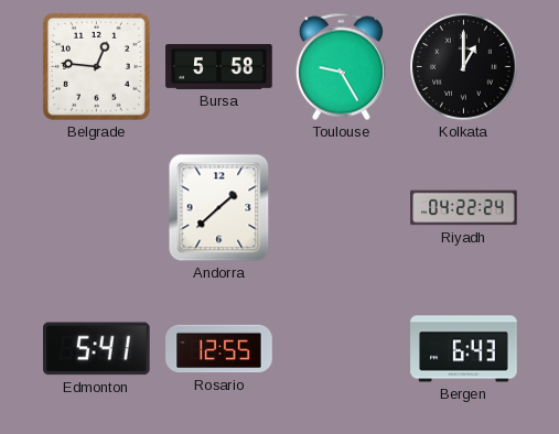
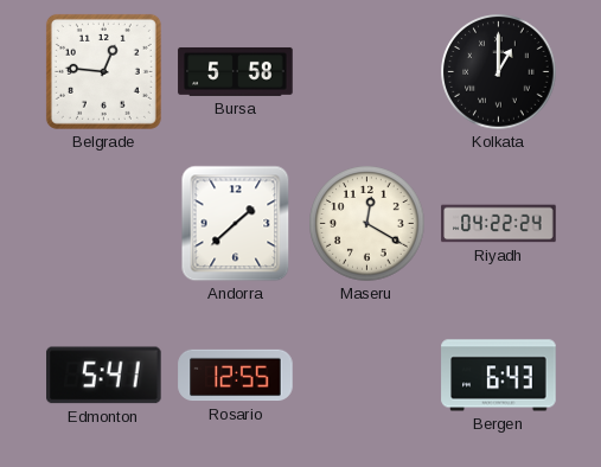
Toulouse: 9:25 -> none (341, 67)
Maseru: none -> 12:20 (367, 224)
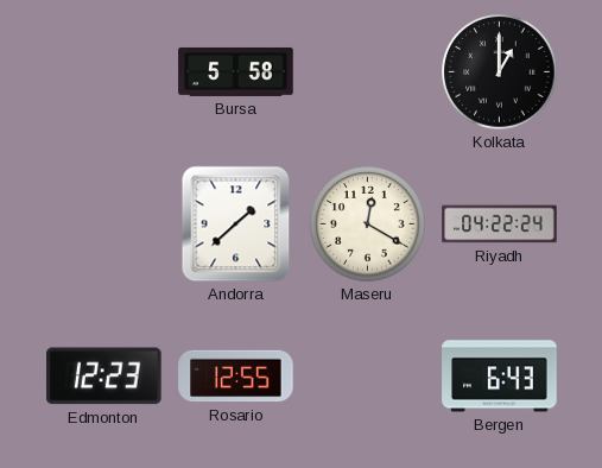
Belgrade: 12:46 -> none (103, 71)
Edmonton: 5:41 -> 12:23 (104, 377)
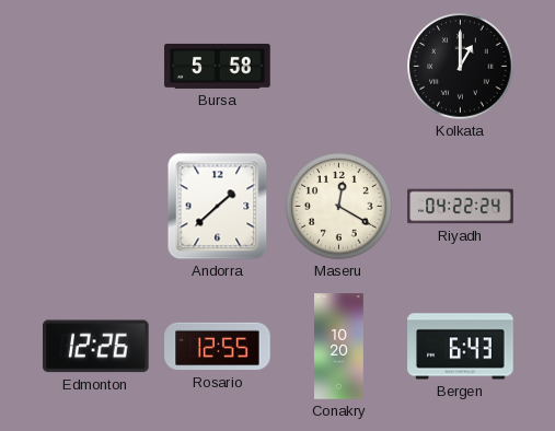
Edmonton: 12:23 -> 12:26 (96, 347)
Conakry: none -> 10:20 (339, 347)
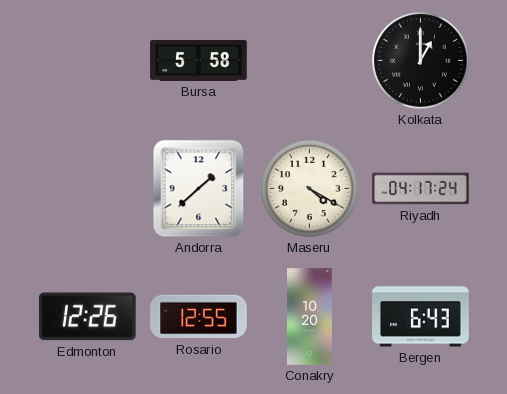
Maseru: 12:20 -> 4:20 (310, 189)
Riyadh: 04:22 -> 04:17 (421, 189)
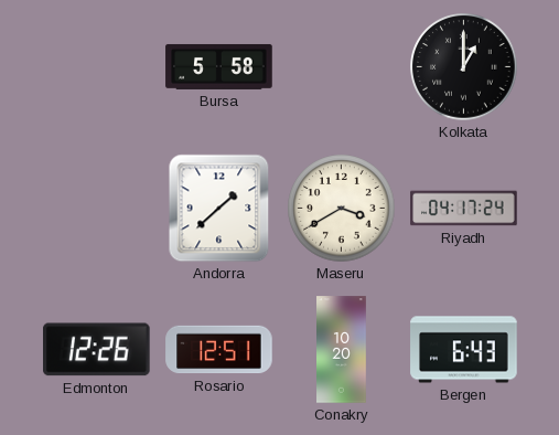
Maseru: 4:20 -> 3:40 (342, 209)
Rosario: 12:55 -> 12:51 (219, 350)
